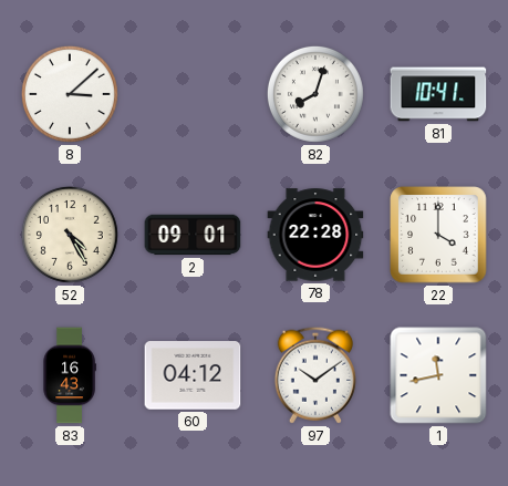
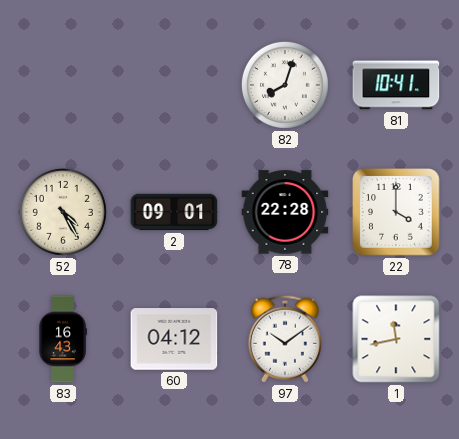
8: 3:08 -> none (70, 94)
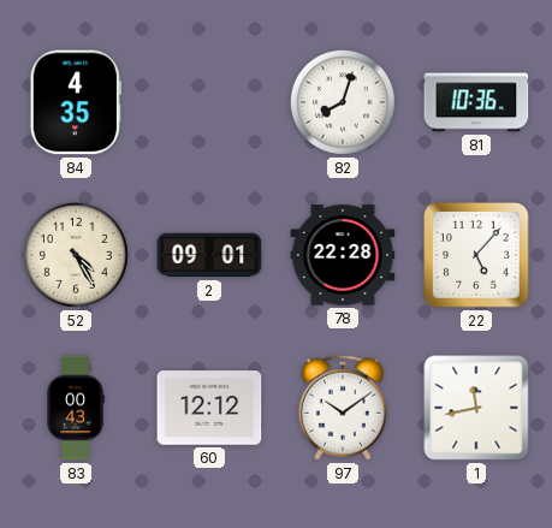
84: none -> 4:35 (76, 102)
81: 10:41 -> 10:36 (476, 102)
22: 4:00 -> 5:07 (476, 255)
83: 16:43 -> 00:43 (76, 408)
60: 04:12 -> 12:12 (209, 408)
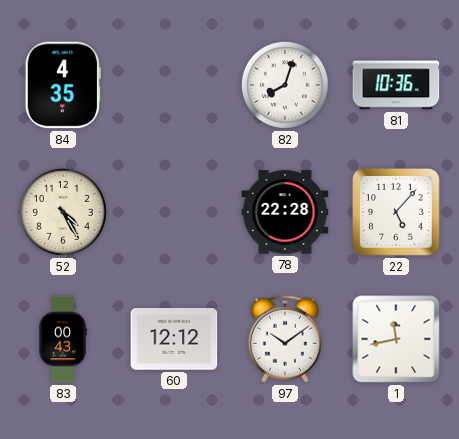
2: 09:01 -> none (209, 255)
